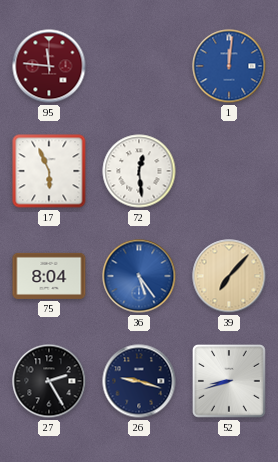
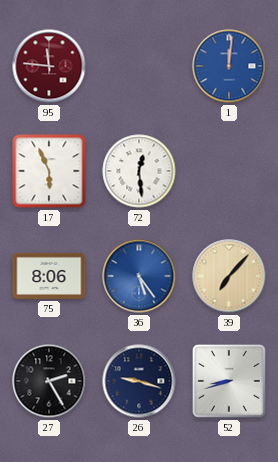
75: 8:04 -> 8:06 (49, 276)
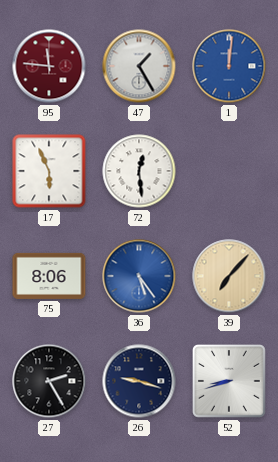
47: none -> 1:25 (139, 66)
